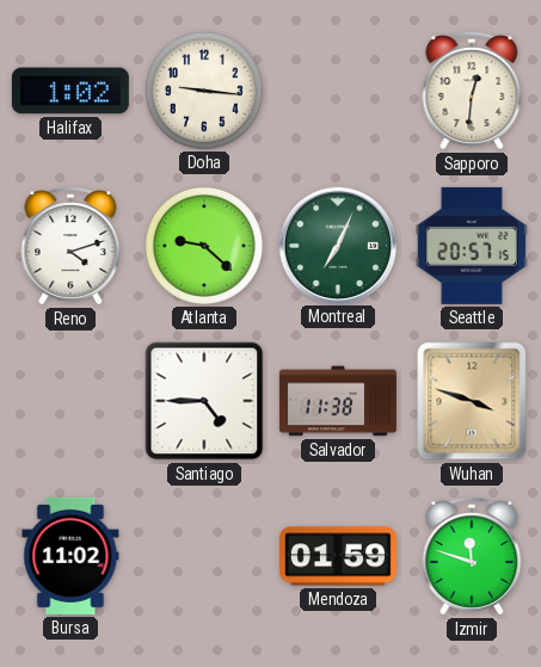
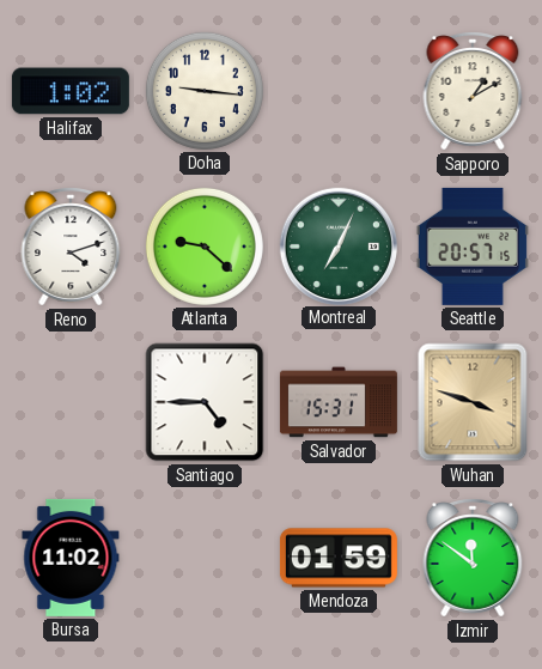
Sapporo: 12:31 -> 1:10 (473, 91)
Salvador: 11:38 -> 15:31 (339, 402)
Izmir: 11:48 -> 11:51 (473, 558)
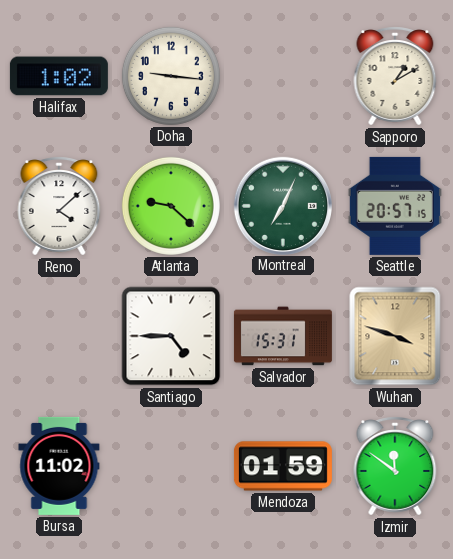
Reno: 4:12 -> 4:08 (59, 206)
